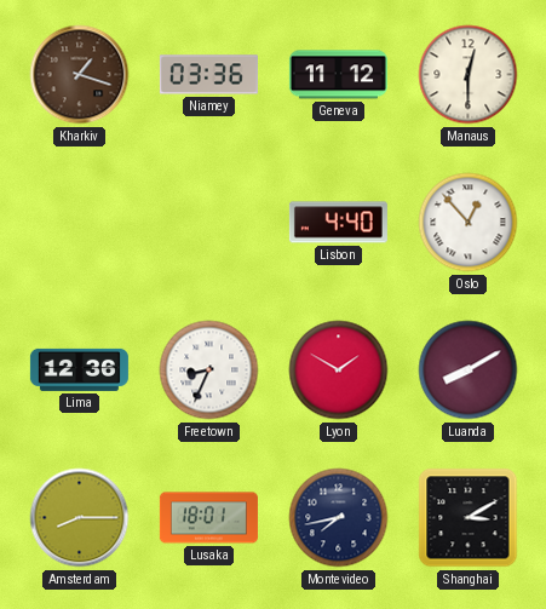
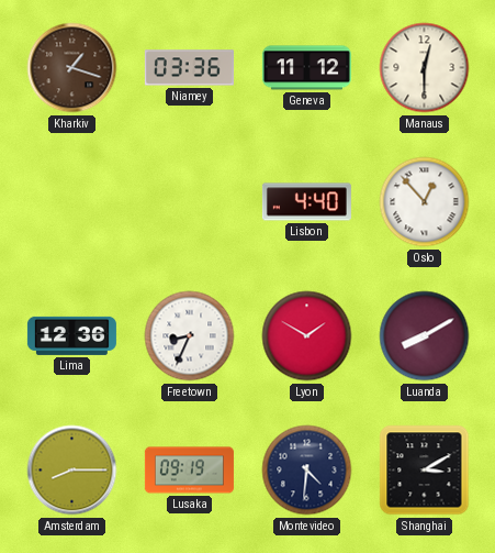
Lusaka: 18:01 -> 09:19 (189, 471)
Montevideo: 7:43 -> 4:31 (307, 471)
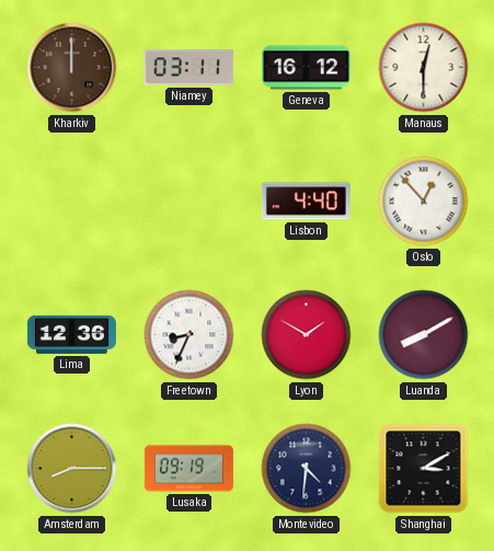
Kharkiv: 1:18 -> 12:00 (72, 68)
Niamey: 03:36 -> 03:11 (188, 68)
Geneva: 11:12 -> 16:12 (306, 68)
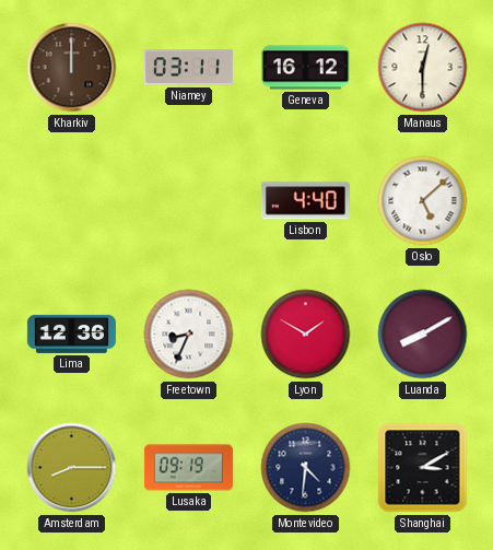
Oslo: 12:53 -> 5:08 (423, 201)
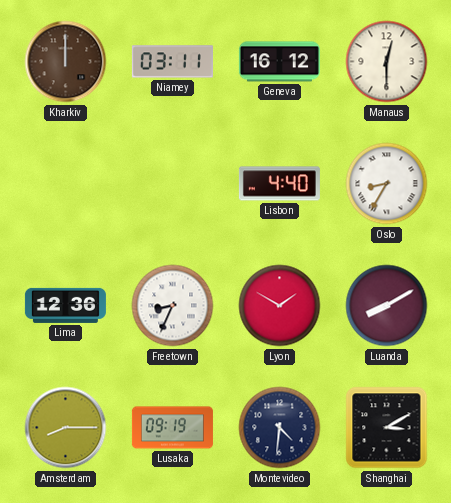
Oslo: 5:08 -> 8:35 (387, 184)
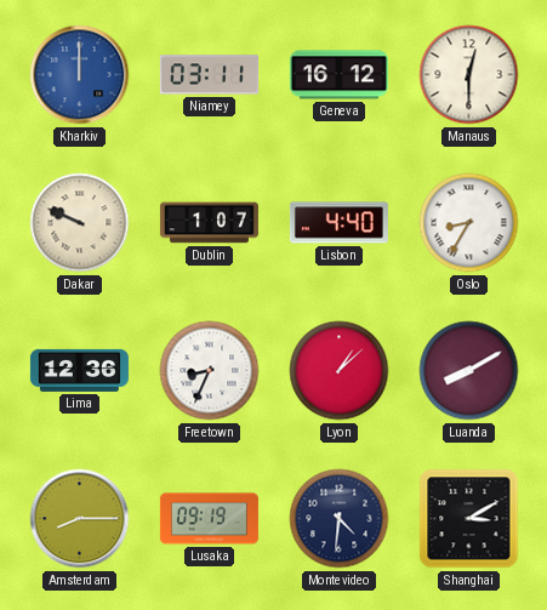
Kharkiv dial: brown -> blue (80, 75)
Dakar: none -> 9:49 (80, 223)
Dublin: none -> 1:07 (209, 223)
Lyon: 1:50 -> 1:08 (340, 371)
